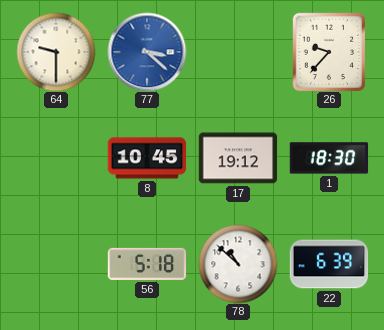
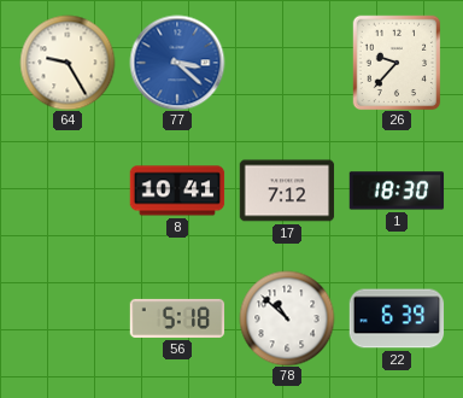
64: 9:30 -> 9:25 (68, 63)
8: 10:45 -> 10:41 (177, 191)
17: 19:12 -> 7:12 (287, 191)
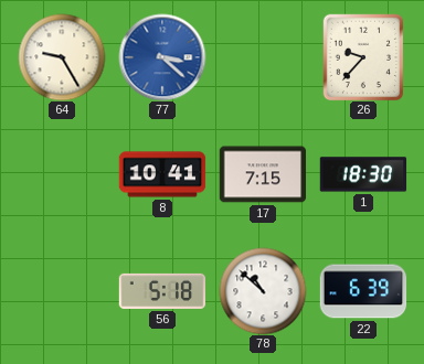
17: 7:12 -> 7:15 (263, 174)
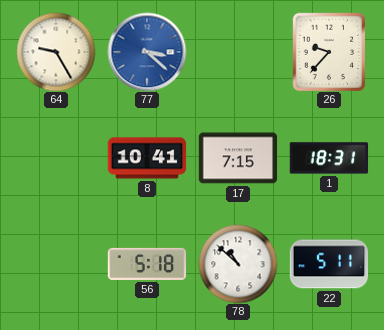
1: 18:30 -> 18:31 (329, 158)
22: 6:39 -> 5:11 (329, 264)
